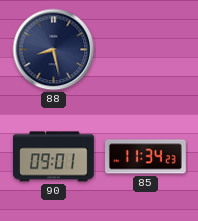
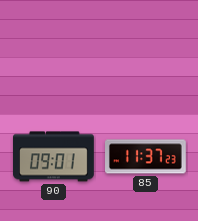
88: 8:28 -> none (54, 50)
85: 11:34 -> 11:37 (146, 157)
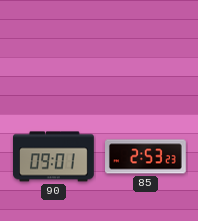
85: 11:37 -> 2:53 (146, 157)
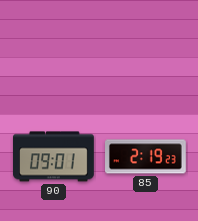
85: 2:53 -> 2:19 (146, 157)
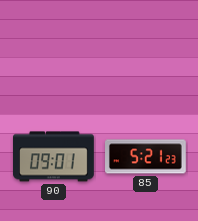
85: 2:19 -> 5:21 (146, 157)
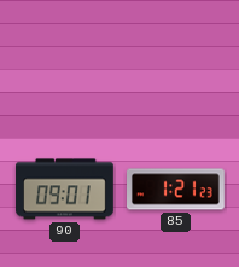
85: 5:21 -> 1:21 (176, 190)
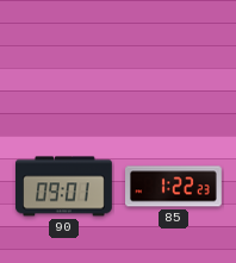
85: 1:21 -> 1:22 (174, 187)
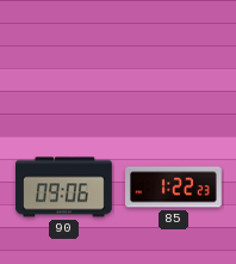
90: 09:01 -> 09:06 (64, 188)
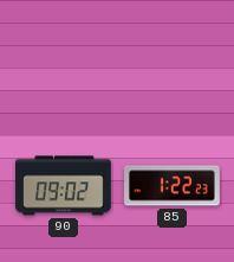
90: 09:06 -> 09:02 (64, 186)
